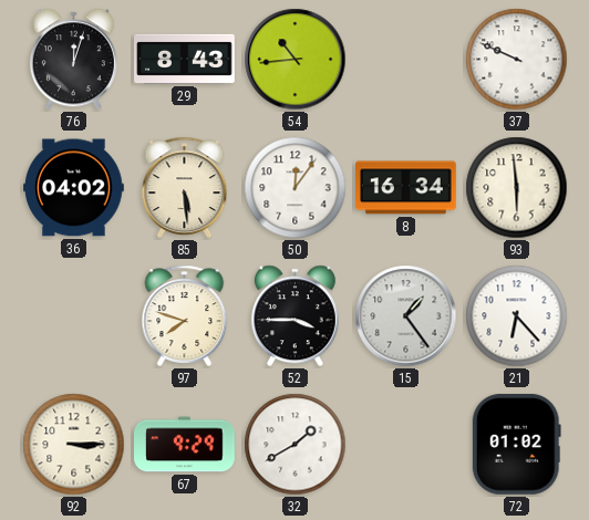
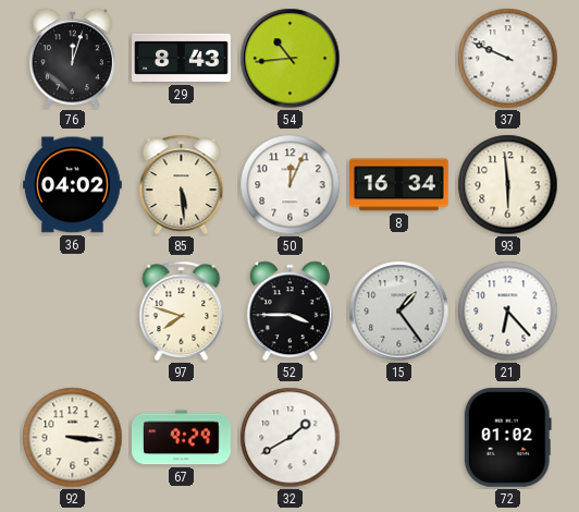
50: 12:06 -> 12:04 (291, 185)
92: 3:15 -> 3:16 (73, 438)
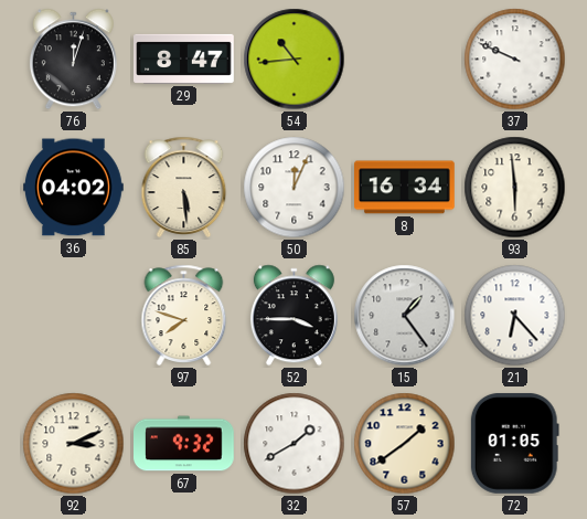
29: 8:43 -> 8:47 (184, 59)
92: 3:16 -> 3:11 (74, 444)
67: 9:29 -> 9:32 (184, 444)
57: none -> 1:39 (405, 444)
72: 01:02 -> 01:05 (514, 443)
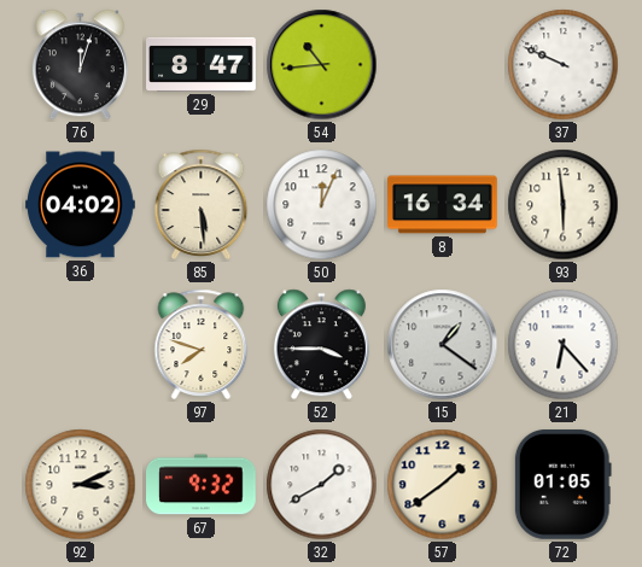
15: 1:24 -> 1:21 (443, 345)
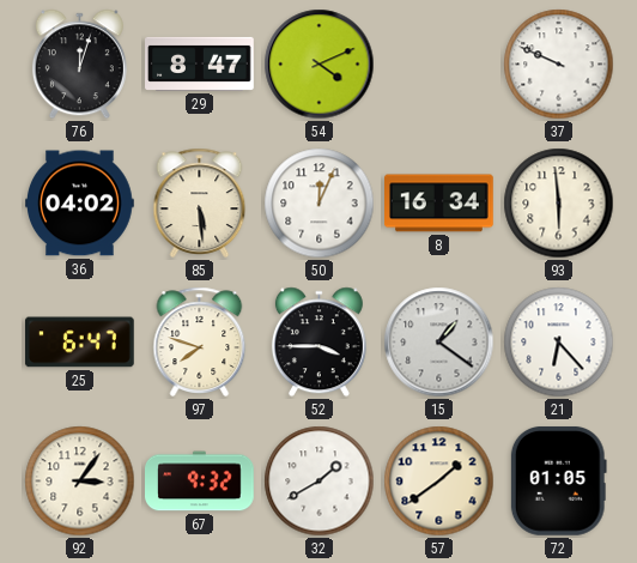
54: 10:44 -> 4:11 (320, 65)
25: none -> 6:47 (79, 343)
92: 3:11 -> 3:06 (80, 482)
